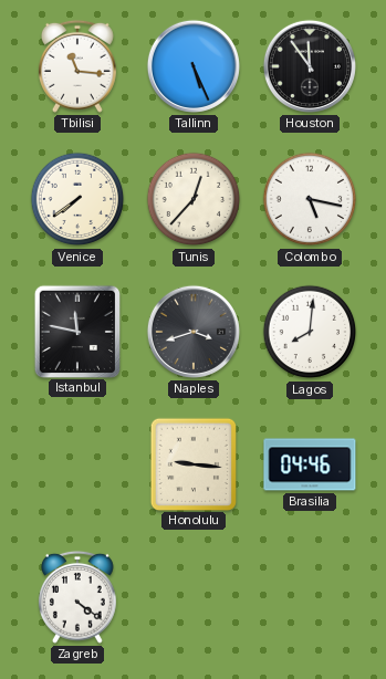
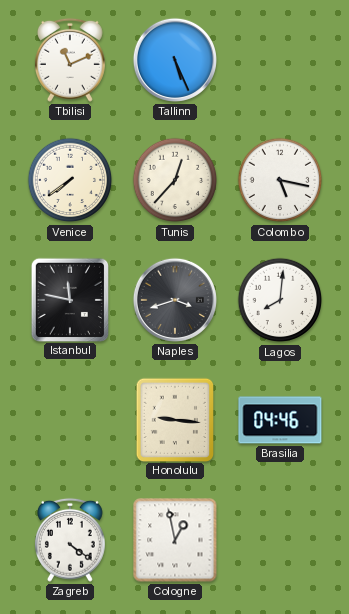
Tbilisi: 11:16 -> 11:11 (70, 60)
Houston: 11:54 -> none (310, 66)
Cologne: none -> 12:58 (175, 540)
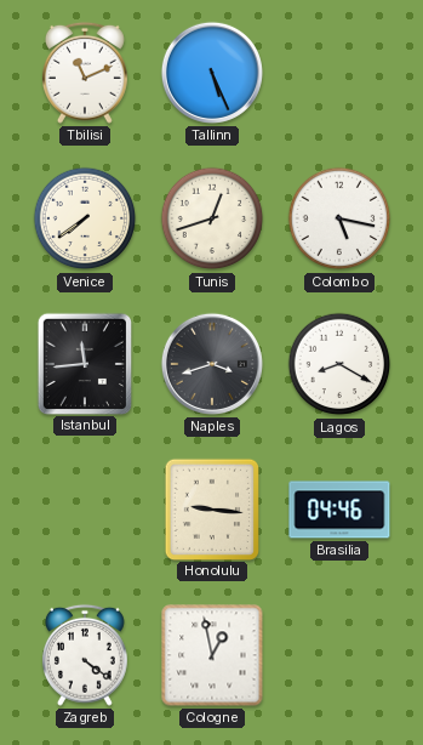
Tunis: 12:37 -> 12:42 (212, 218)
Istanbul: 11:47 -> 11:44 (84, 363)
Lagos: 8:01 -> 8:20 (339, 364)
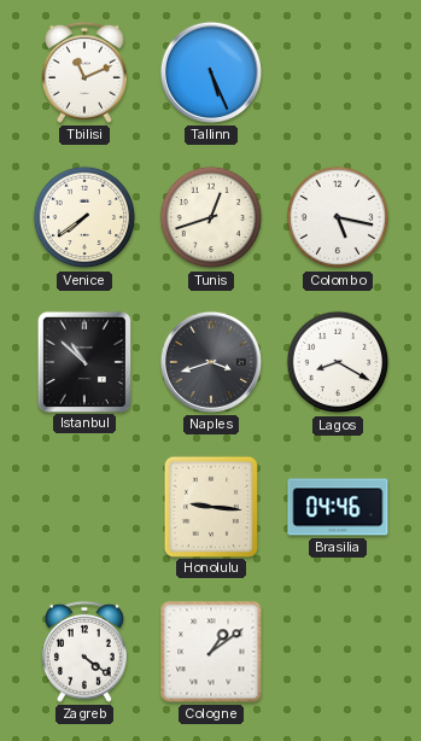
Istanbul: 11:44 -> 10:52 (83, 361)
Cologne: 12:58 -> 1:09 (211, 652)
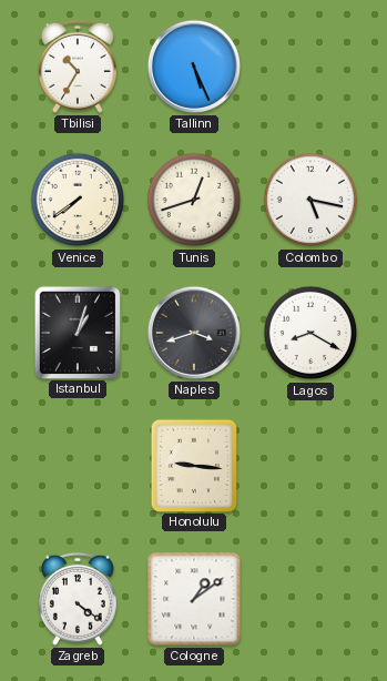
Tbilisi: 11:11 -> 10:35 (78, 67)
Istanbul: 10:52 -> 1:03 (77, 332)
Brasilia: 04:46 -> none (338, 507)
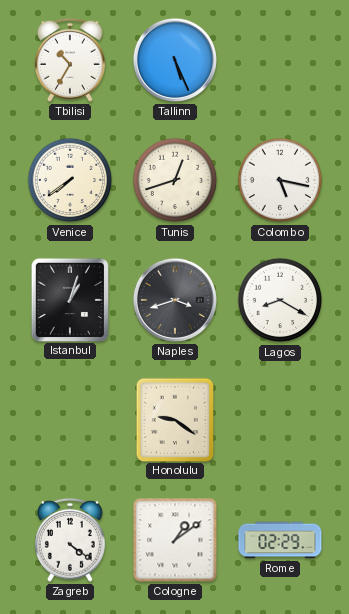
Honolulu: 9:16 -> 9:21 (174, 419)
Rome: none -> 02:29 (280, 540)
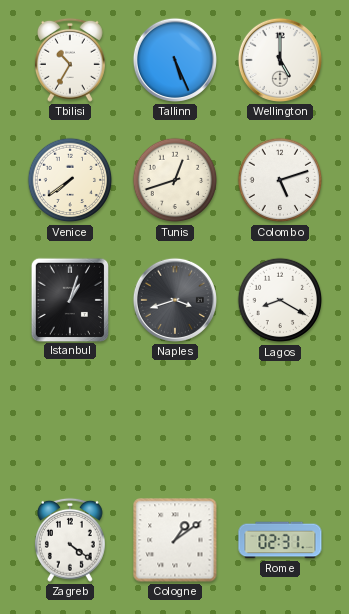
Wellington: none -> 5:00 (280, 60)
Colombo: 5:17 -> 5:12 (280, 180)
Honolulu: 9:21 -> none (174, 419)
Rome: 02:29 -> 02:31 (280, 540)
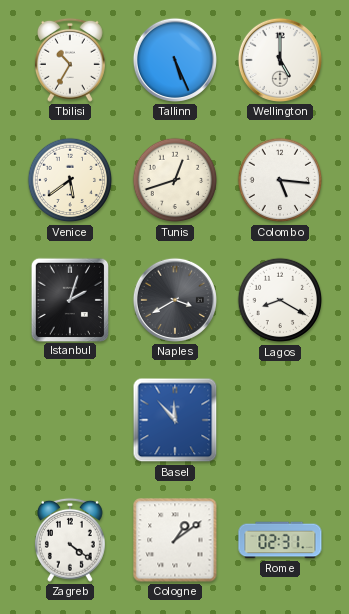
Venice: 7:39 -> 5:39 (70, 180)
Colombo: 5:12 -> 5:16 (280, 180)
Istanbul: 1:03 -> 2:03 (69, 299)
Naples: 3:42 -> 3:40 (175, 300)
Basel: none -> 11:53 (175, 420)
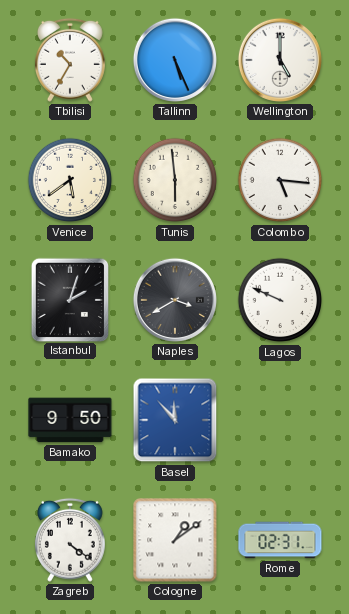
Tunis: 12:42 -> 5:59 (175, 180)
Lagos: 8:20 -> 9:49 (280, 300)
Bamako: none -> 9:50 (70, 420)
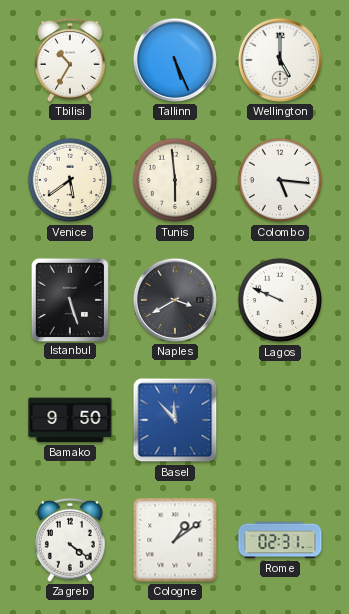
Istanbul: 2:03 -> 5:27 (69, 299)
